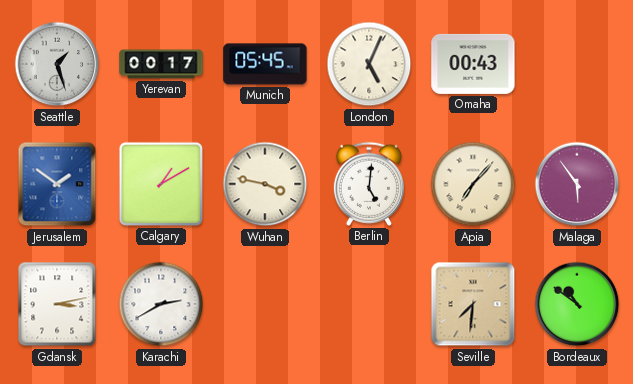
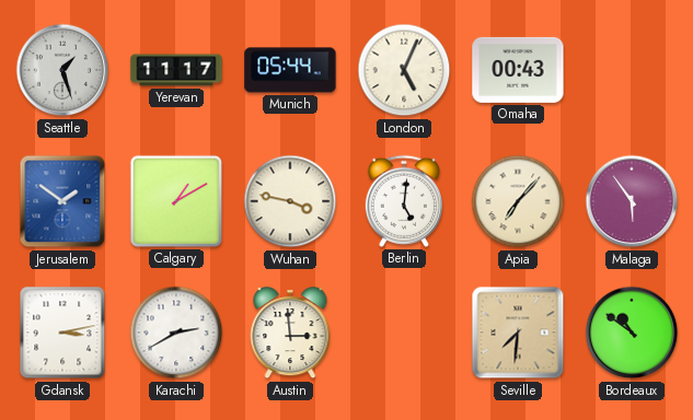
Yerevan: 00:17 -> 11:17 (176, 70)
Munich: 05:45 -> 05:44 (290, 70)
Austin: none -> 2:59 (290, 334)
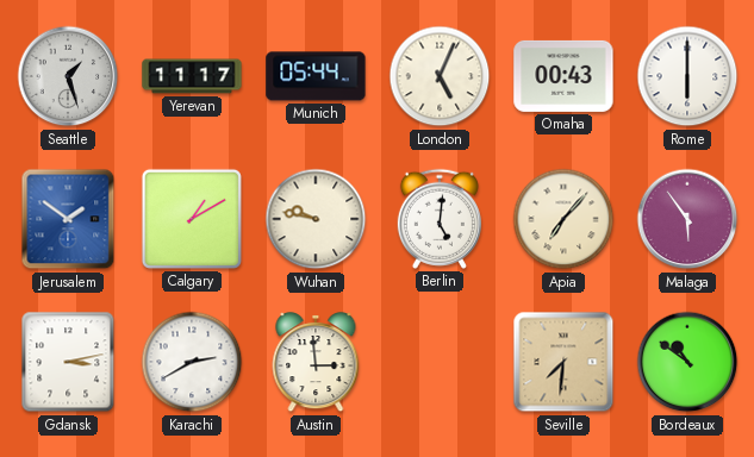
Rome: none -> 6:00 (687, 76)
Wuhan: 3:47 -> 9:47 (316, 219)
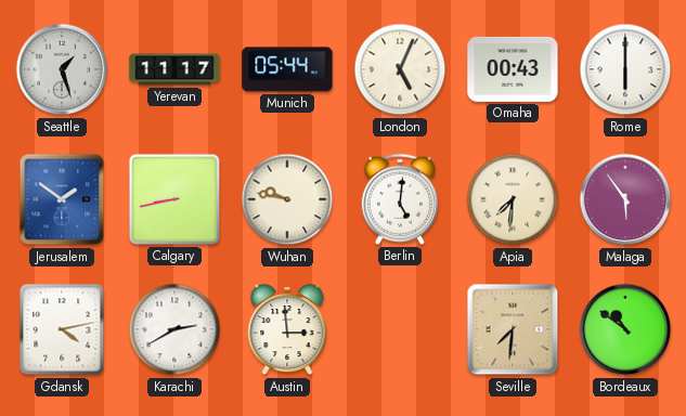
Calgary: 1:10 -> 8:43 (174, 199)
Apia: 7:07 -> 7:31 (513, 199)
Gdansk: 3:13 -> 4:13 (62, 329)
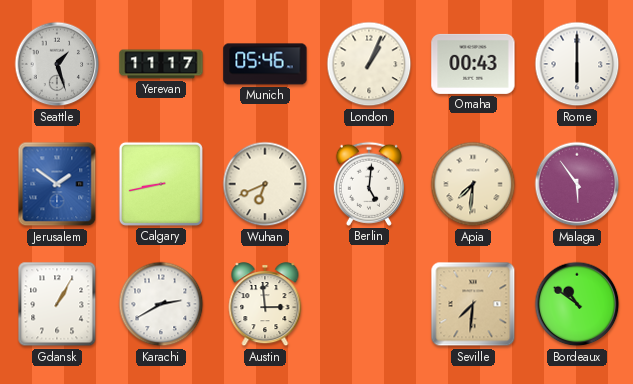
Munich: 05:44 -> 05:46 (265, 64)
London: 5:04 -> 1:04 (369, 64)
Wuhan: 9:47 -> 6:41 (265, 184)
Gdansk: 4:13 -> 1:05 (57, 304)
